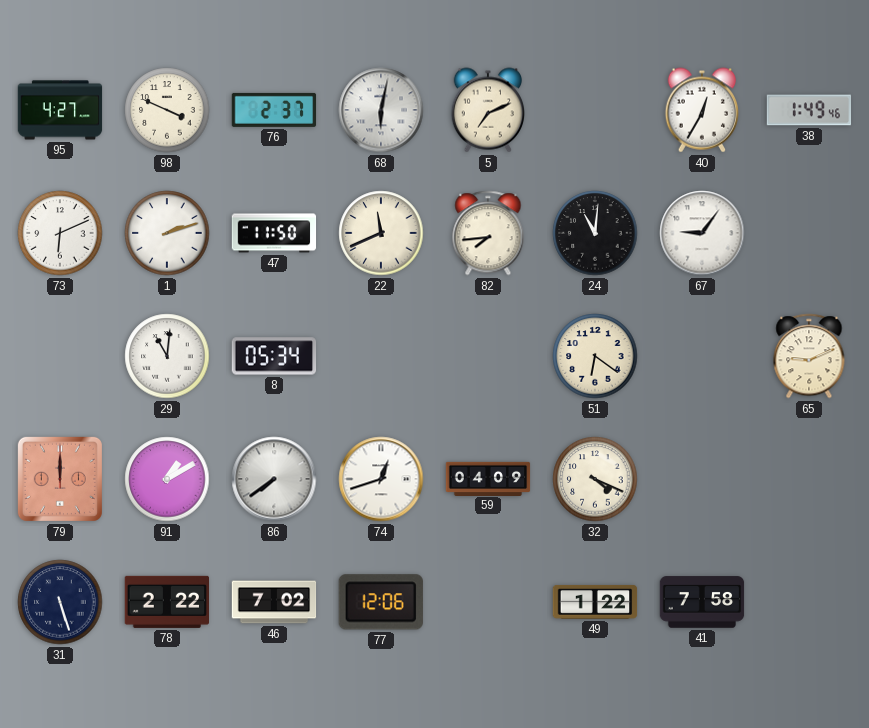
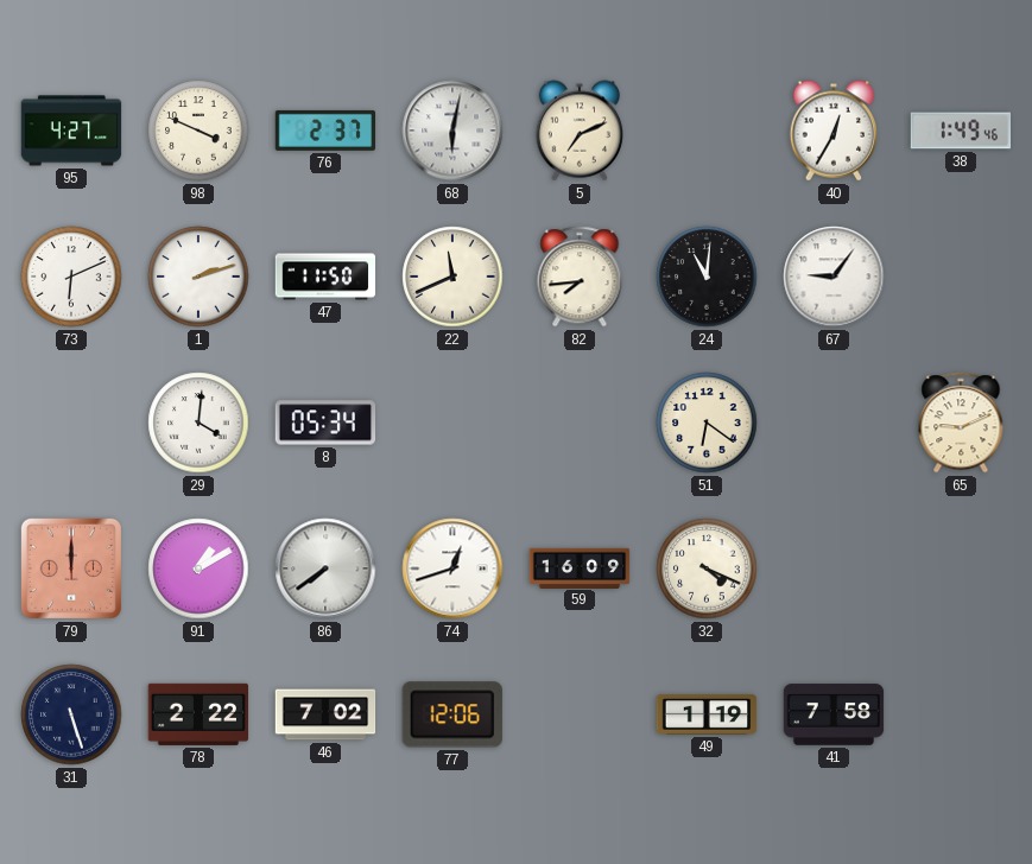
29: 11:01 -> 4:01 (198, 423)
59: 04:09 -> 16:09 (580, 567)
49: 1:22 -> 1:19 (707, 714)
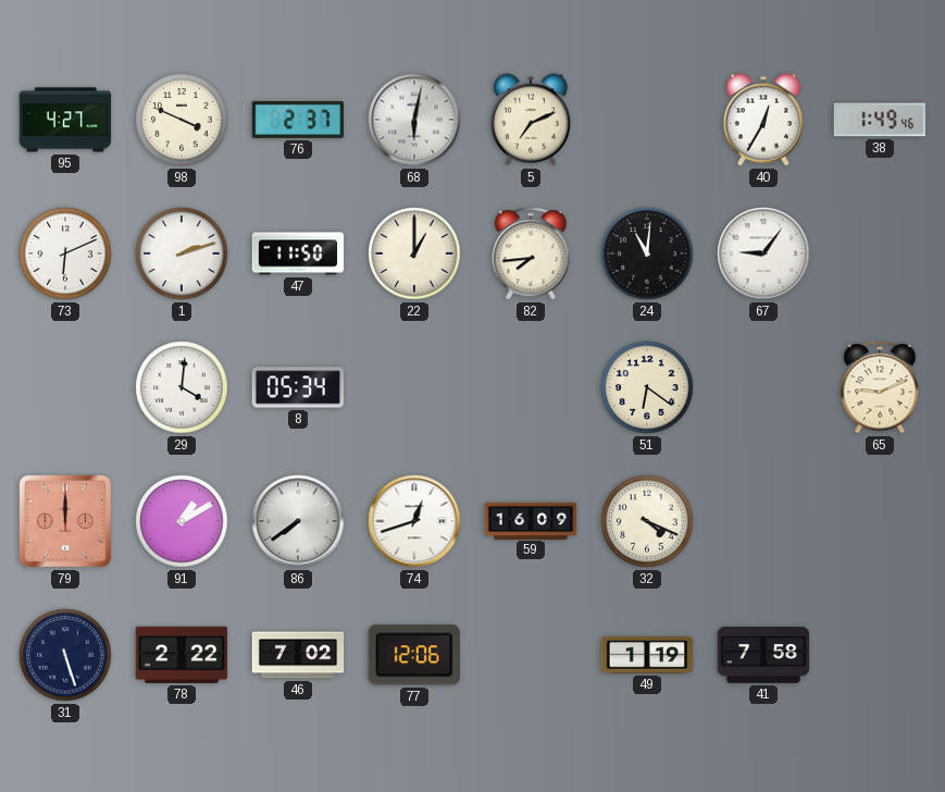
22: 11:41 -> 1:00 (414, 253)
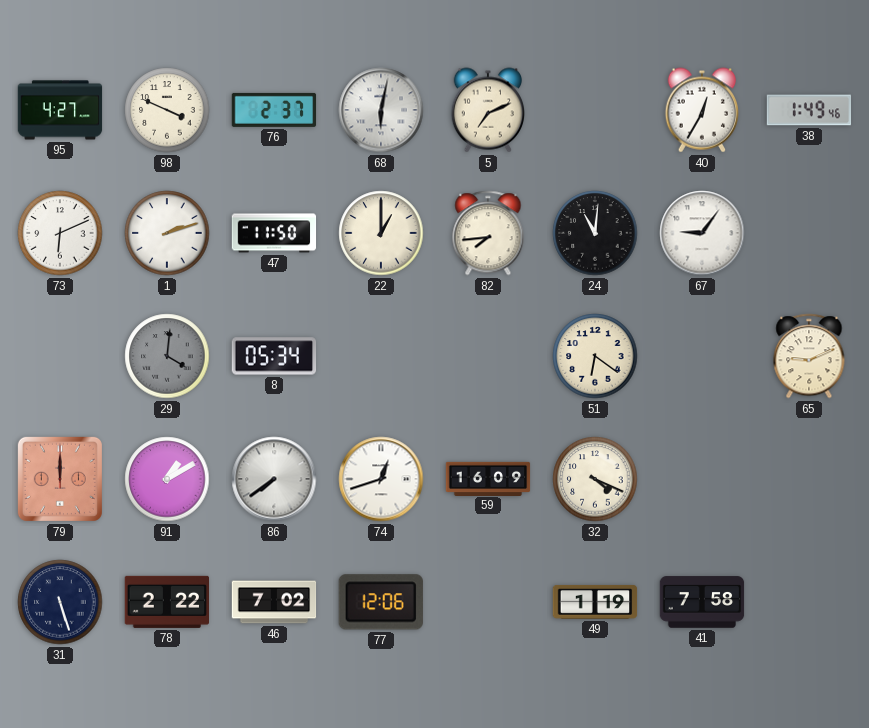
29 dial: white -> grey (167, 356)
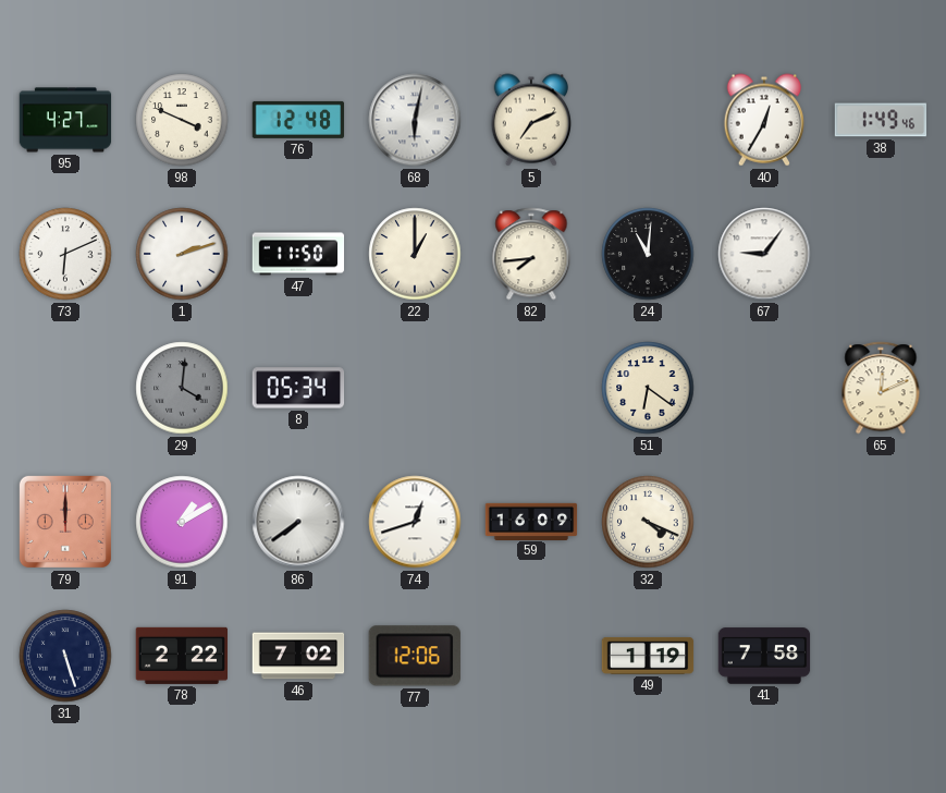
76: 2:37 -> 12:48 (298, 120)
65: 9:11 -> 12:11 (881, 388)
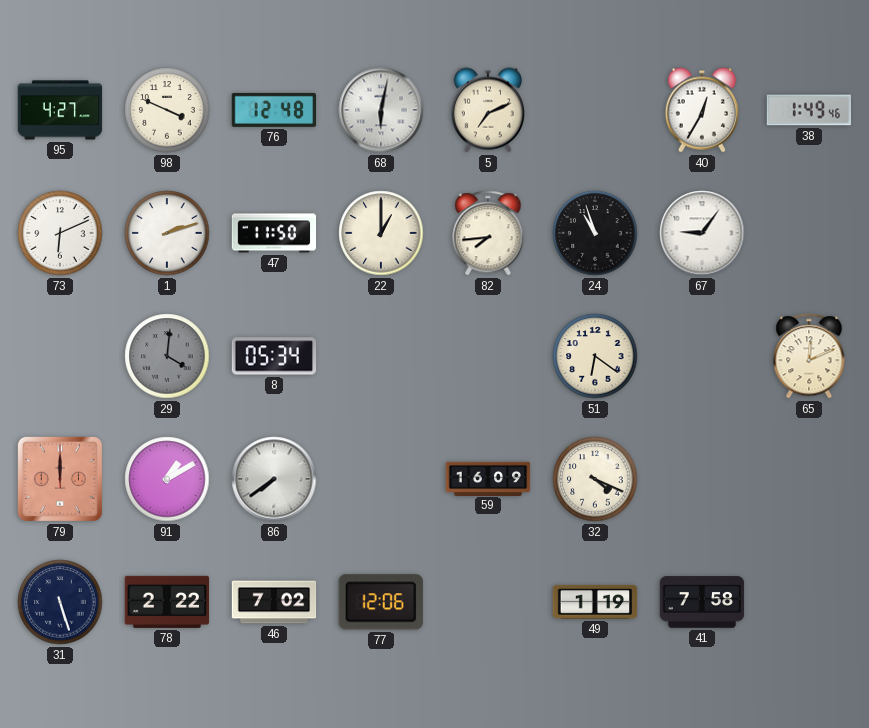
24: 11:01 -> 10:57 (595, 233)
74: 12:42 -> none (415, 522)
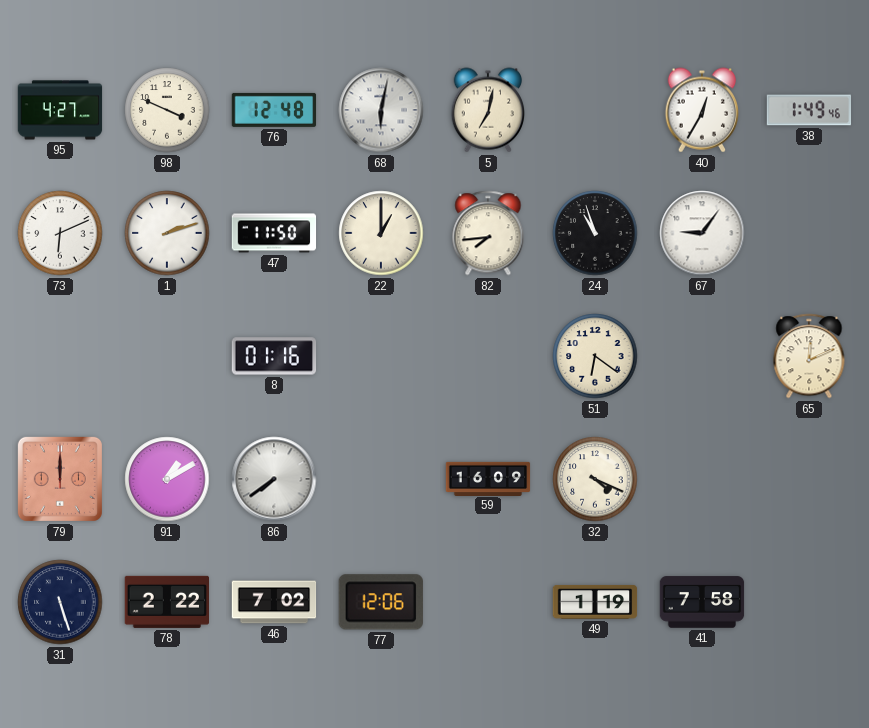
5: 7:11 -> 7:02 (487, 110)
29: 4:01 -> none (167, 356)
8: 05:34 -> 01:16 (274, 356)
